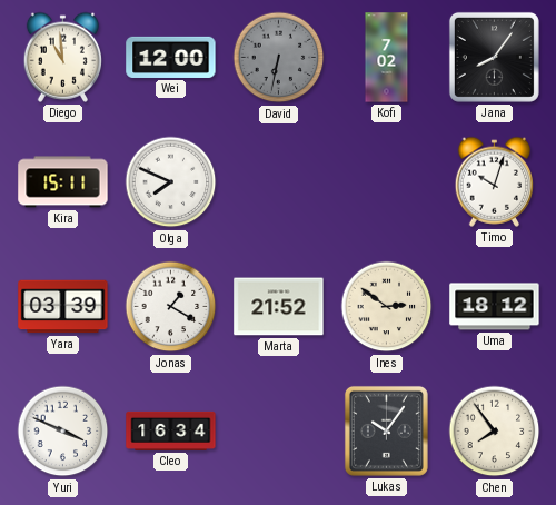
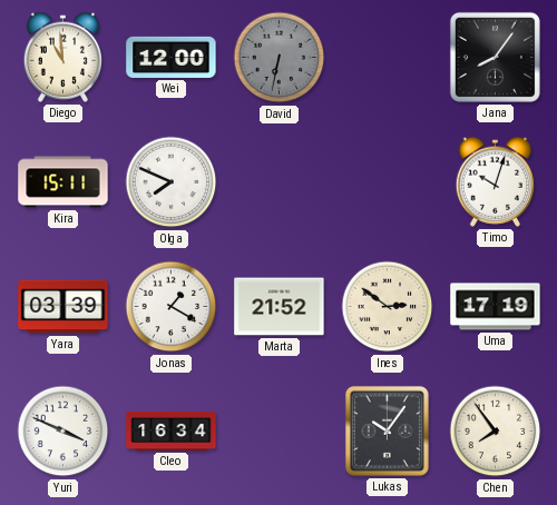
Kofi: 7:02 -> none (387, 58)
Uma: 18:12 -> 17:19 (496, 307)
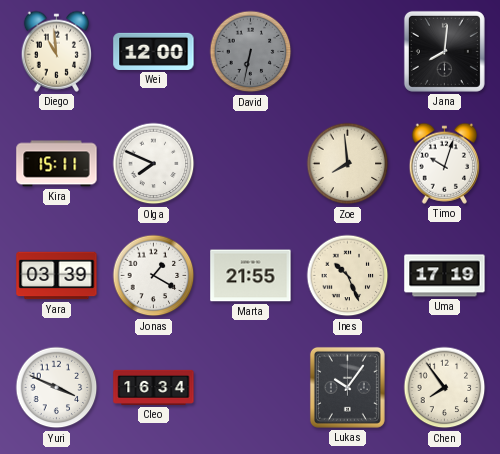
Jana: 8:06 -> 8:01 (444, 51)
Zoe: none -> 7:59 (348, 164)
Marta: 21:52 -> 21:55 (251, 276)
Ines: 2:51 -> 10:26 (348, 276)
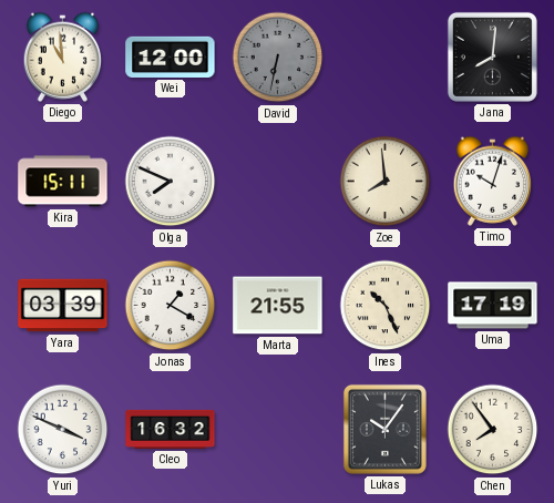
Cleo: 16:34 -> 16:32 (171, 429)
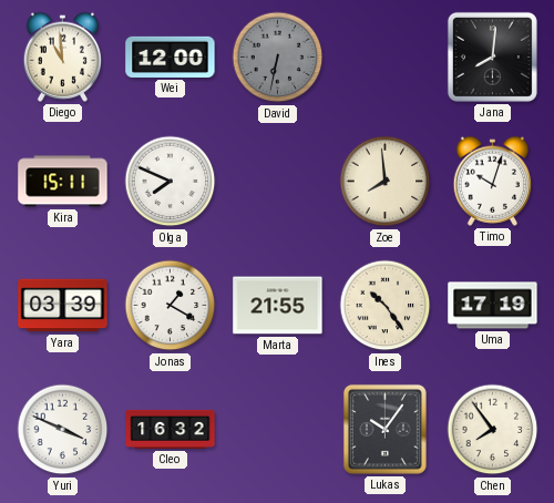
Ines: 10:26 -> 10:24 (386, 306)
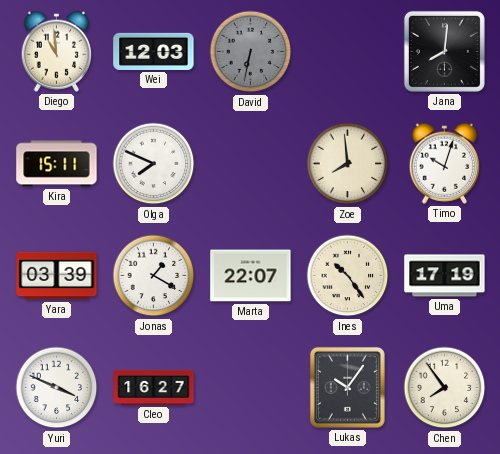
Wei: 12:00 -> 12:03 (154, 51)
Marta: 21:55 -> 22:07 (251, 276)
Cleo: 16:32 -> 16:27 (154, 387)
